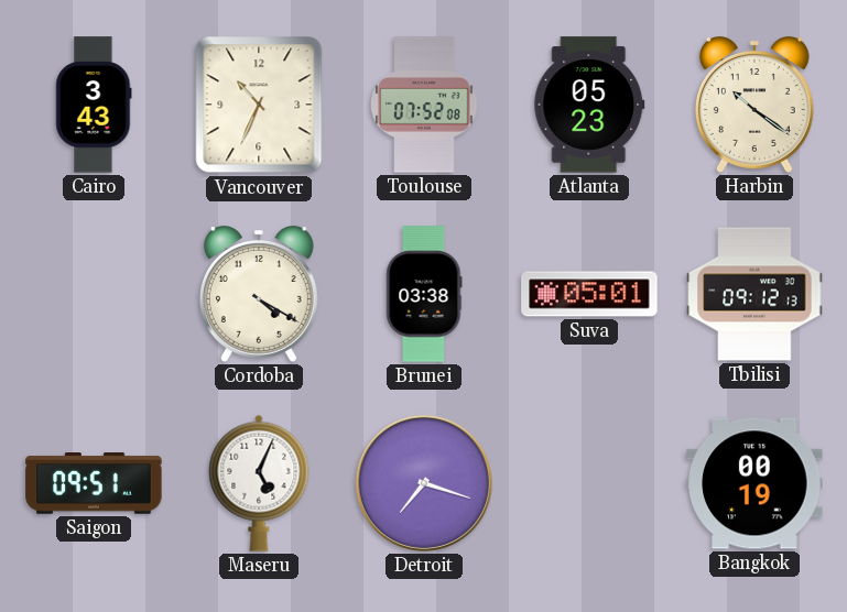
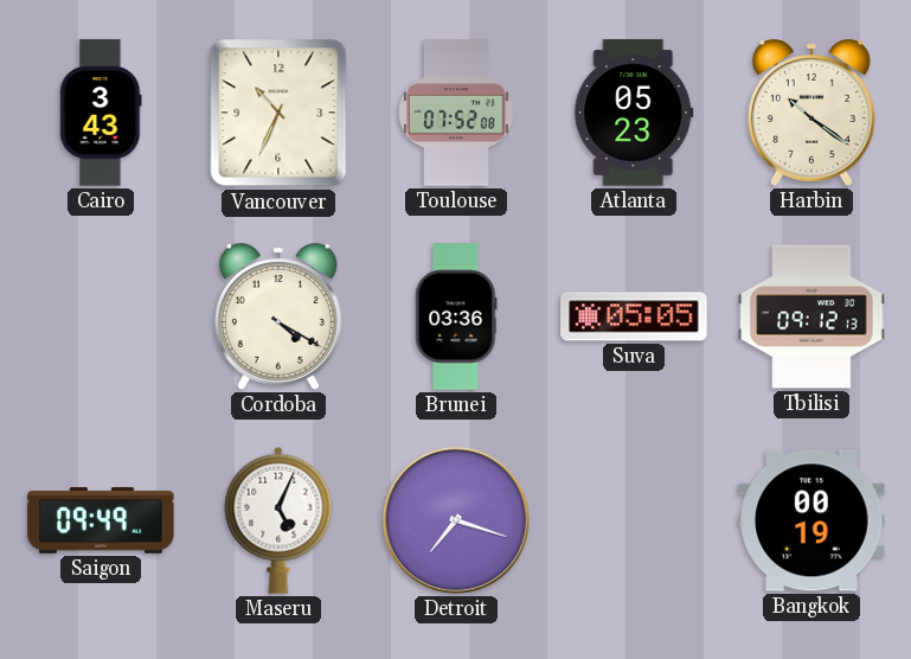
Brunei: 03:38 -> 03:36 (456, 316)
Suva: 05:01 -> 05:05 (634, 316)
Saigon: 09:51 -> 09:49 (101, 522)
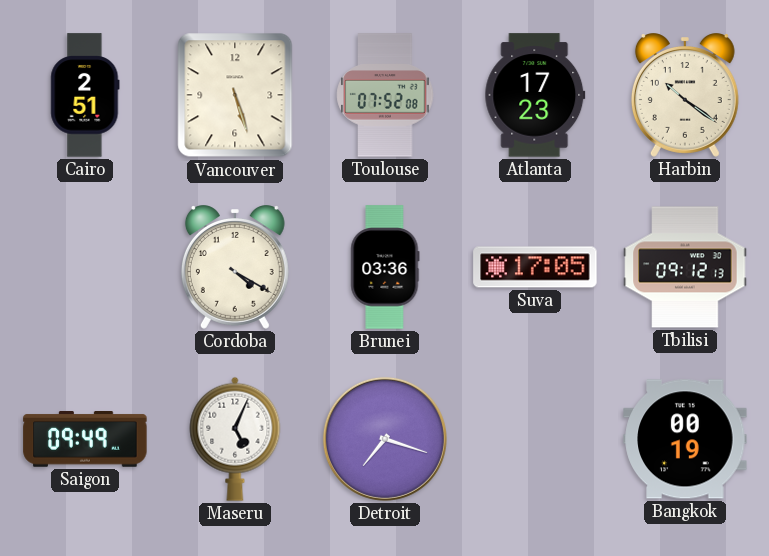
Cairo: 3:43 -> 2:51 (85, 95)
Vancouver: 10:34 -> 5:27 (235, 95)
Atlanta: 05:23 -> 17:23 (535, 95)
Suva: 05:05 -> 17:05 (535, 267)
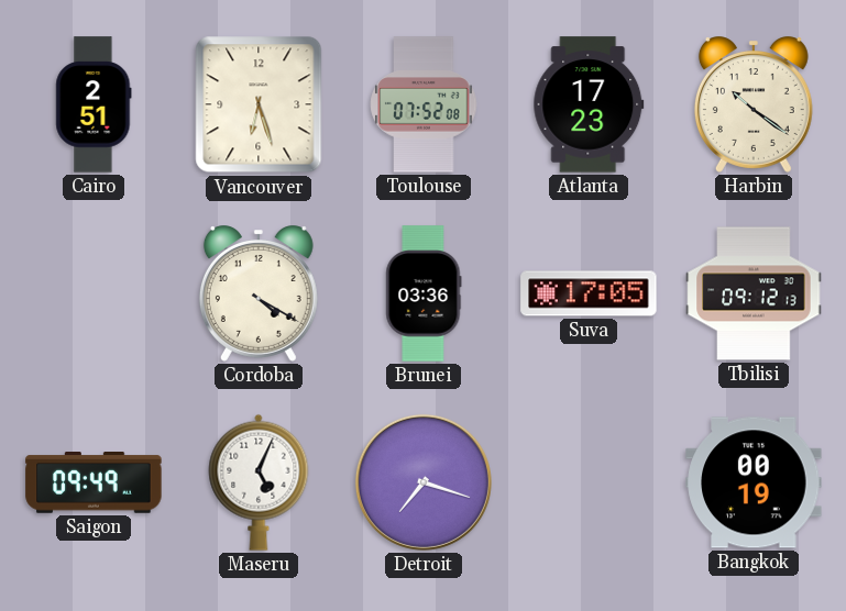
Vancouver: 5:27 -> 6:27 (259, 104)
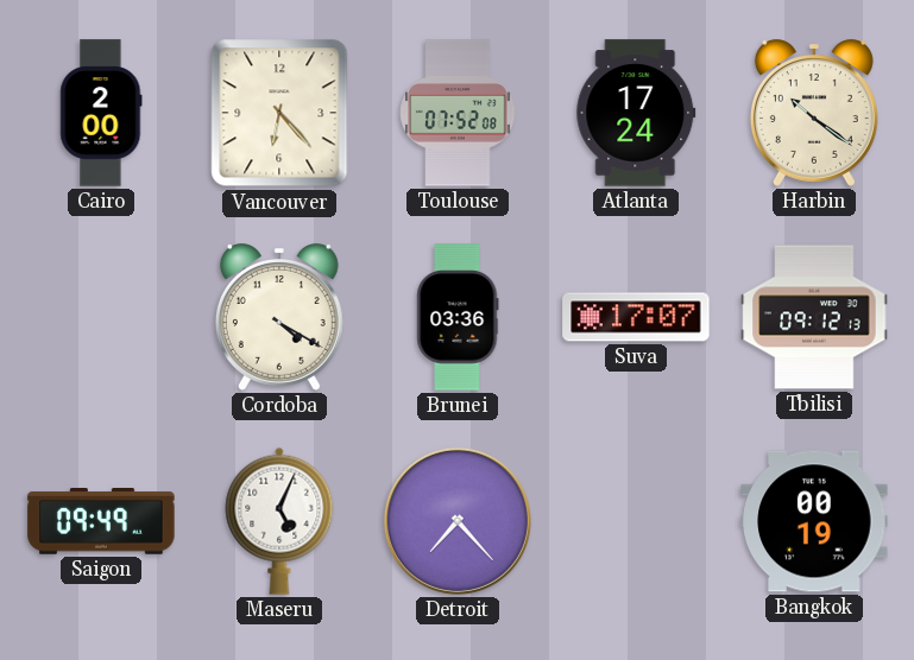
Cairo: 2:51 -> 2:00 (101, 113)
Vancouver: 6:27 -> 6:23 (279, 113)
Atlanta: 17:23 -> 17:24 (636, 113)
Suva: 17:05 -> 17:07 (636, 317)
Detroit: 7:18 -> 7:23 (458, 521)
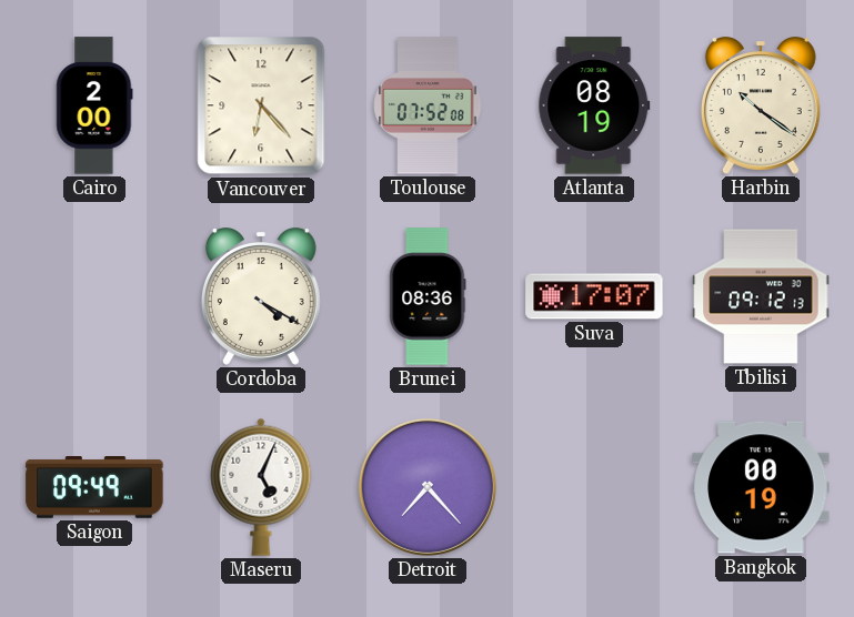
Atlanta: 17:24 -> 08:19 (594, 105)
Brunei: 03:36 -> 08:36 (428, 296)
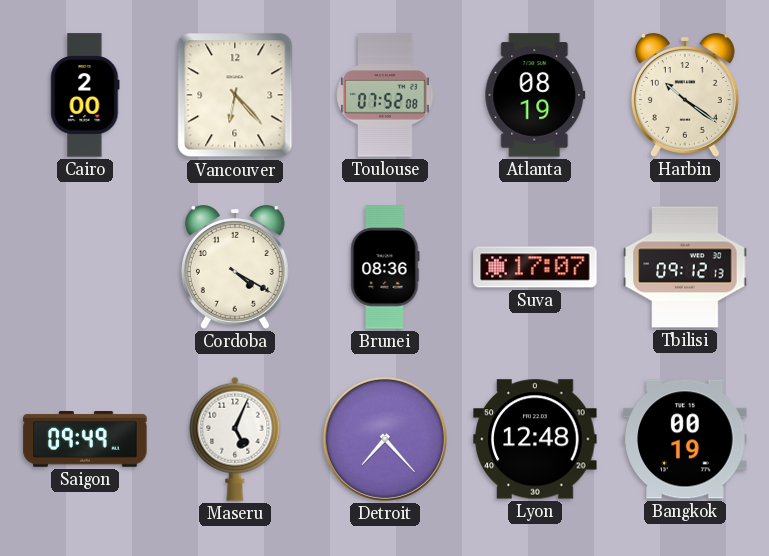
Lyon: none -> 12:48 (535, 439)
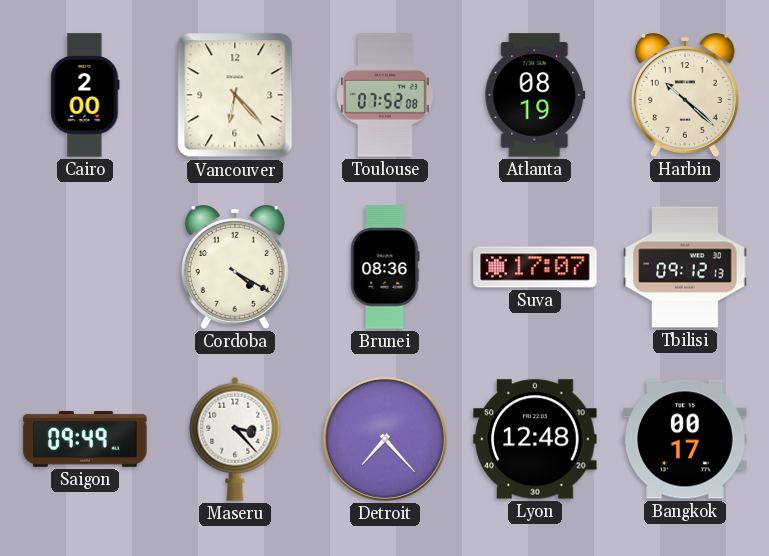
Harbin: 10:21 -> 10:22 (685, 95)
Maseru: 5:04 -> 3:23 (235, 439)
Bangkok: 00:19 -> 00:17 (685, 439)
